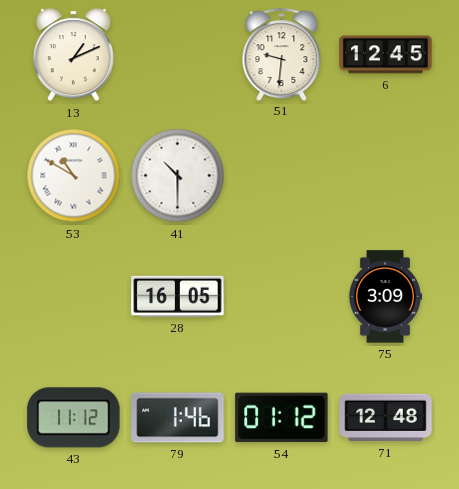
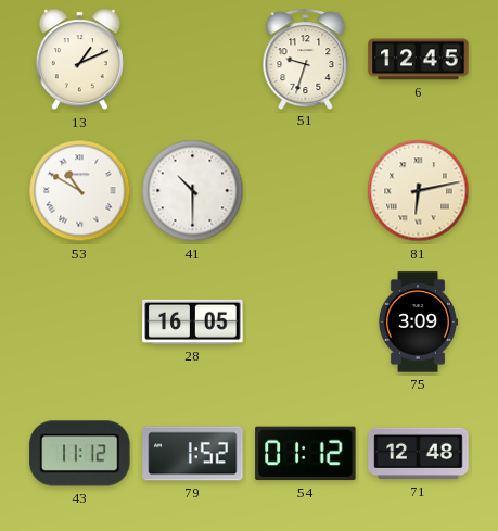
51: 9:31 -> 9:33 (306, 59)
81: none -> 6:13 (419, 191)
79: 1:46 -> 1:52 (193, 454)
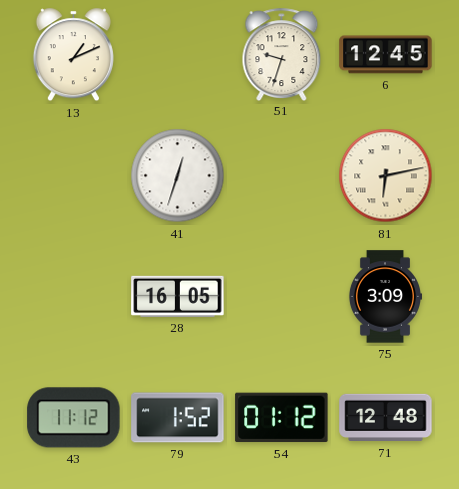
53: 10:50 -> none (80, 191)
41: 10:30 -> 12:33 (178, 176)
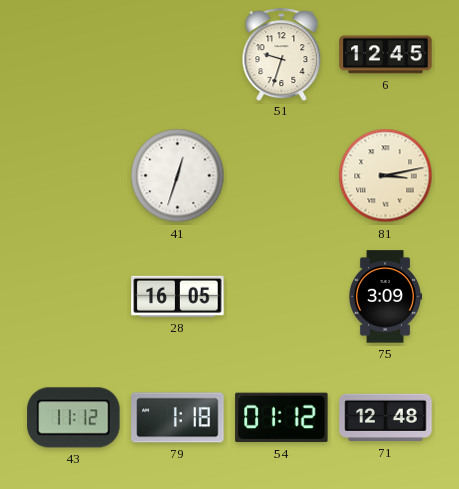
13: 1:11 -> none (73, 55)
81: 6:13 -> 3:13 (386, 176)
79: 1:52 -> 1:18 (178, 418)
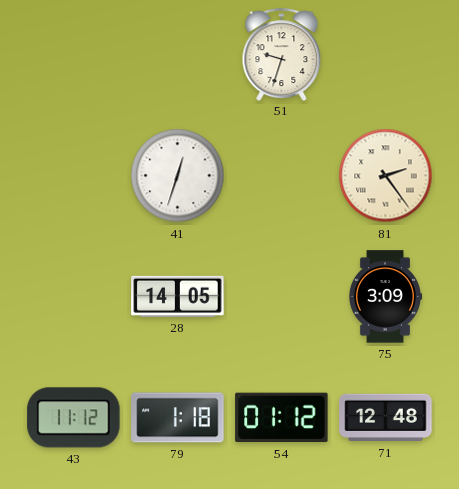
6: 12:45 -> none (386, 55)
81: 3:13 -> 2:24 (386, 176)
28: 16:05 -> 14:05 (178, 296)
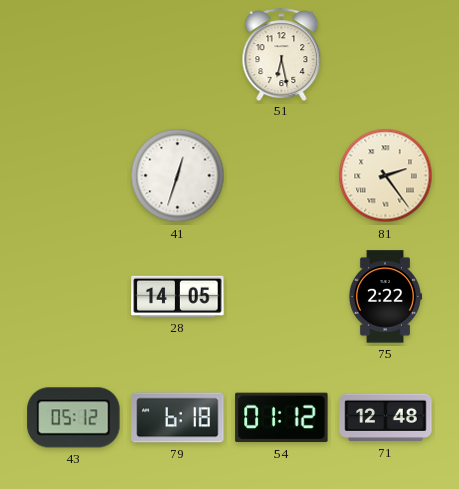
51: 9:33 -> 6:28 (282, 54)
75: 3:09 -> 2:22 (384, 297)
43: 11:12 -> 05:12 (74, 418)
79: 1:18 -> 6:18 (178, 418)
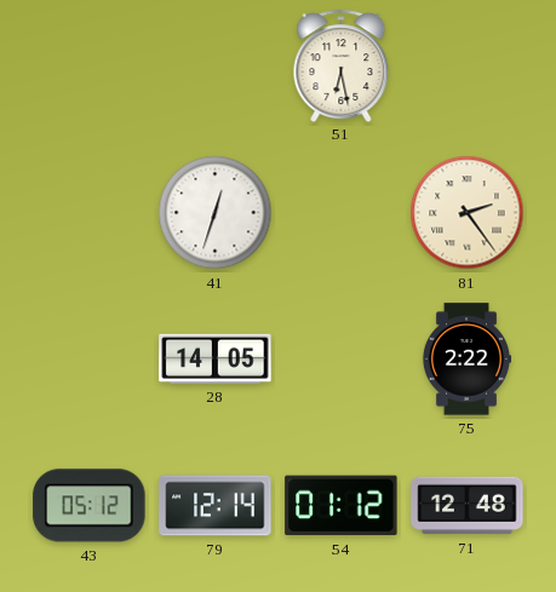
79: 6:18 -> 12:14 (216, 506)
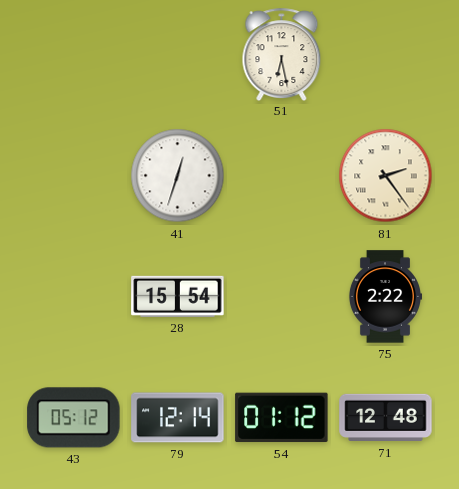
28: 14:05 -> 15:54 (178, 296)
